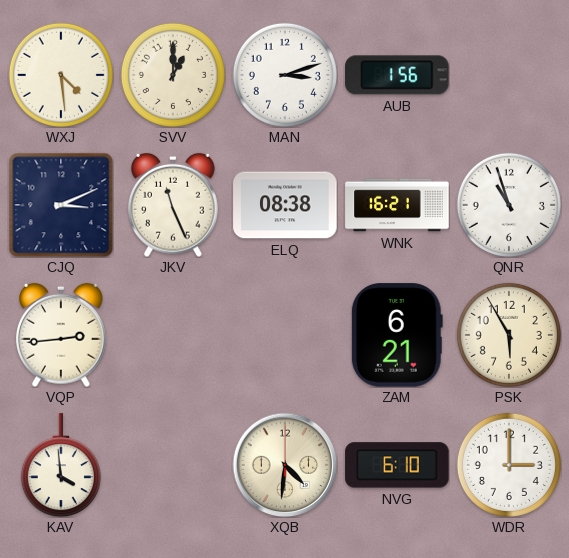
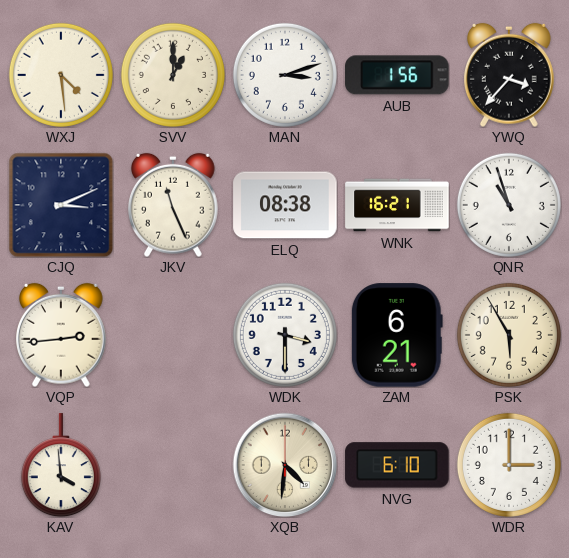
YWQ: none -> 3:37 (510, 75)
WDK: none -> 3:30 (285, 335)
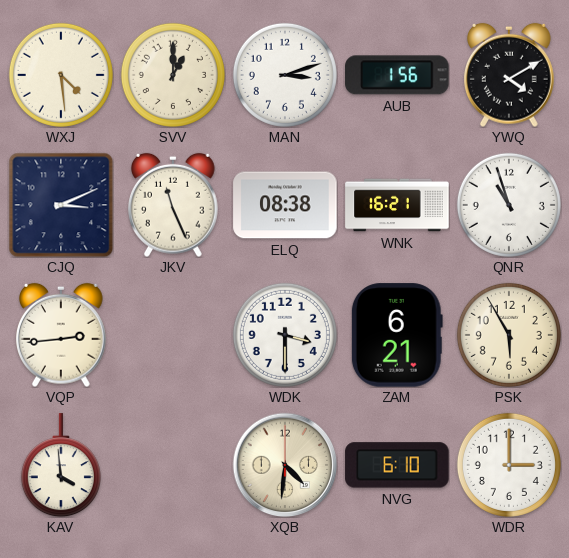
YWQ: 3:37 -> 4:10 (510, 75)
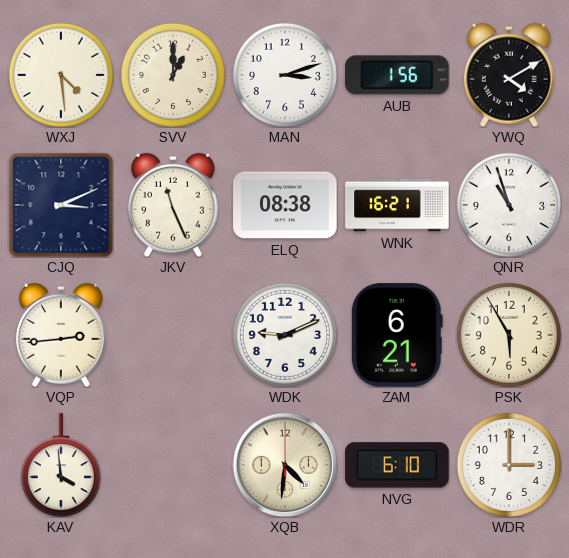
WDK: 3:30 -> 9:11 (285, 335)
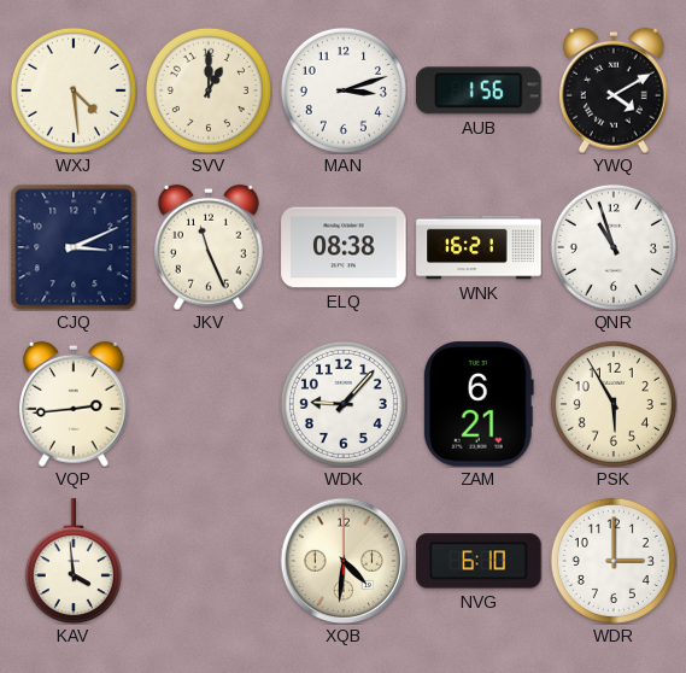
WDK: 9:11 -> 9:07 (344, 404)
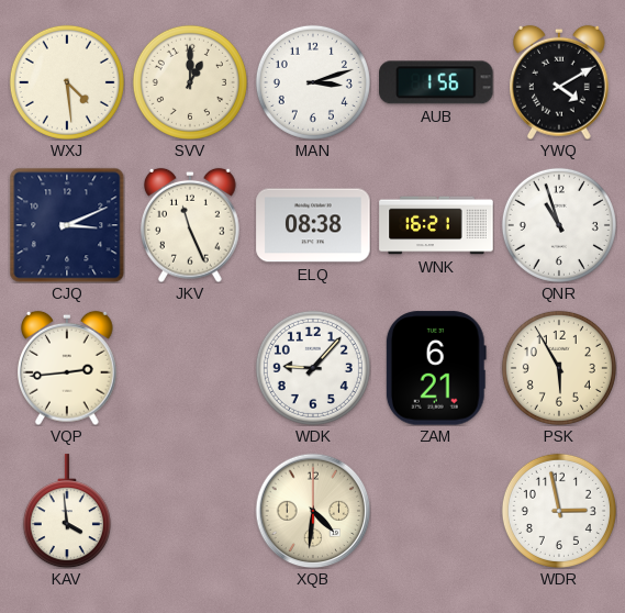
NVG: 6:10 -> none (479, 561)
WDR: 3:00 -> 2:58 (559, 511)
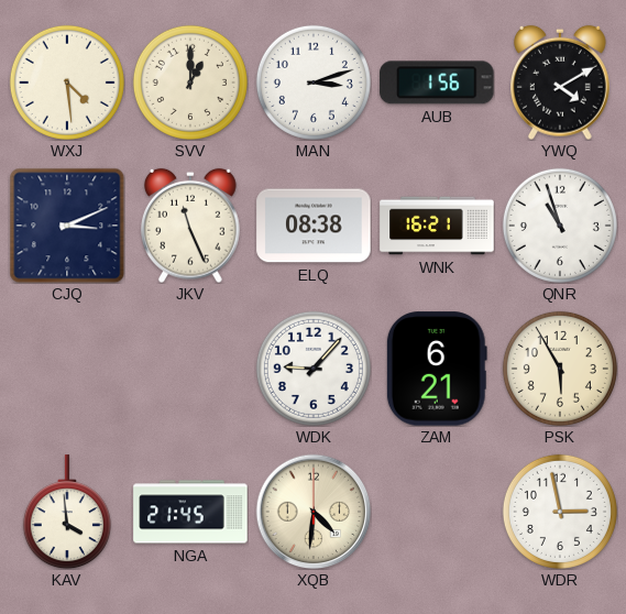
VQP: 2:44 -> none (68, 368)
NGA: none -> 21:45 (190, 512)
